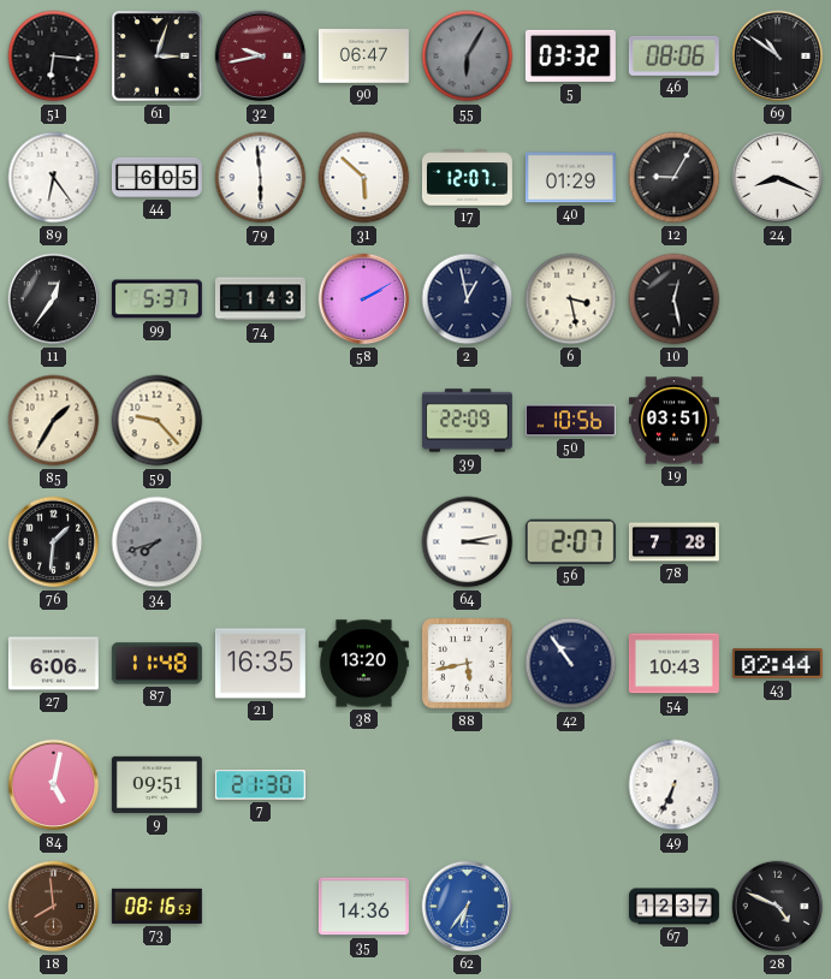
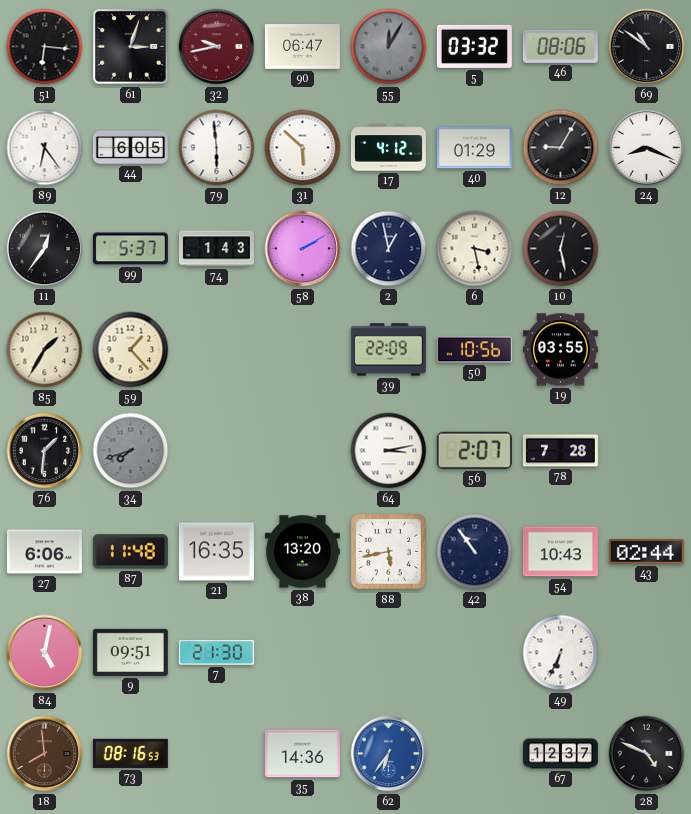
55: 6:05 -> 12:05 (389, 47)
17: 12:07 -> 4:12 (388, 148)
59: 9:23 -> 1:23 (131, 350)
19: 03:51 -> 03:55 (560, 350)
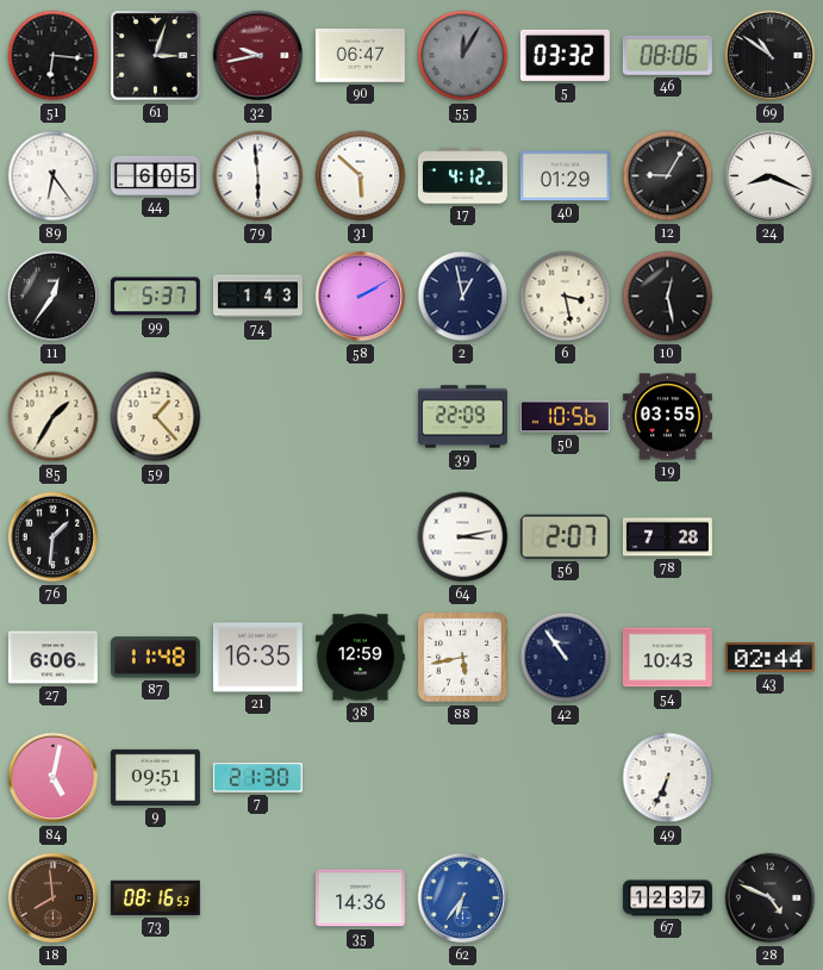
34: 7:42 -> none (131, 451)
38: 13:20 -> 12:59 (360, 658)
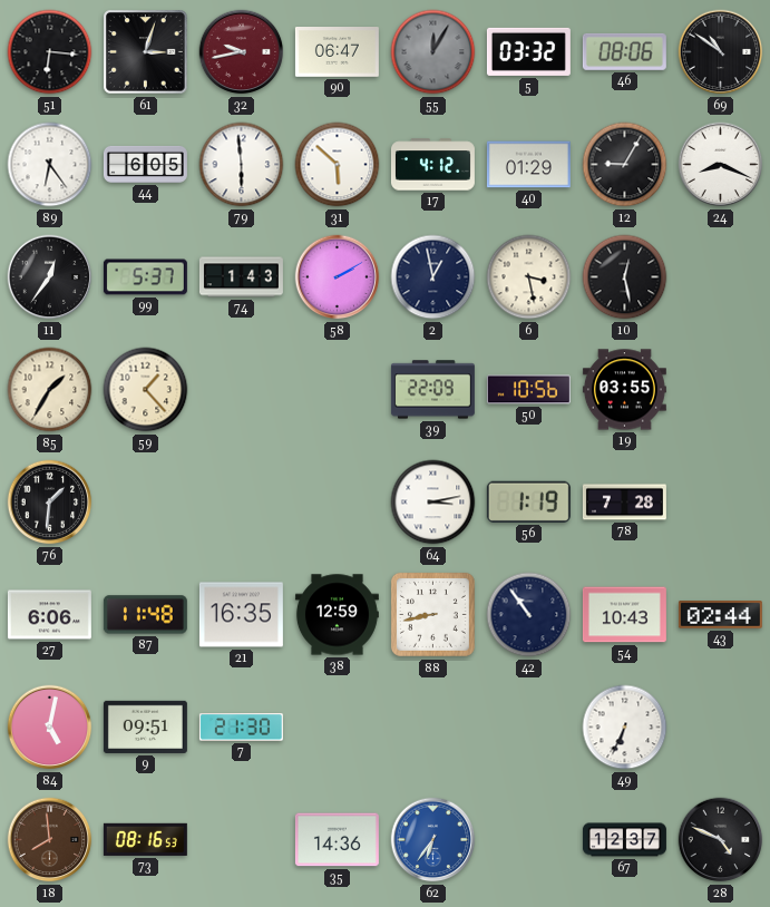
56: 2:07 -> 1:19 (528, 501)
88: 5:43 -> 8:43 (432, 614)
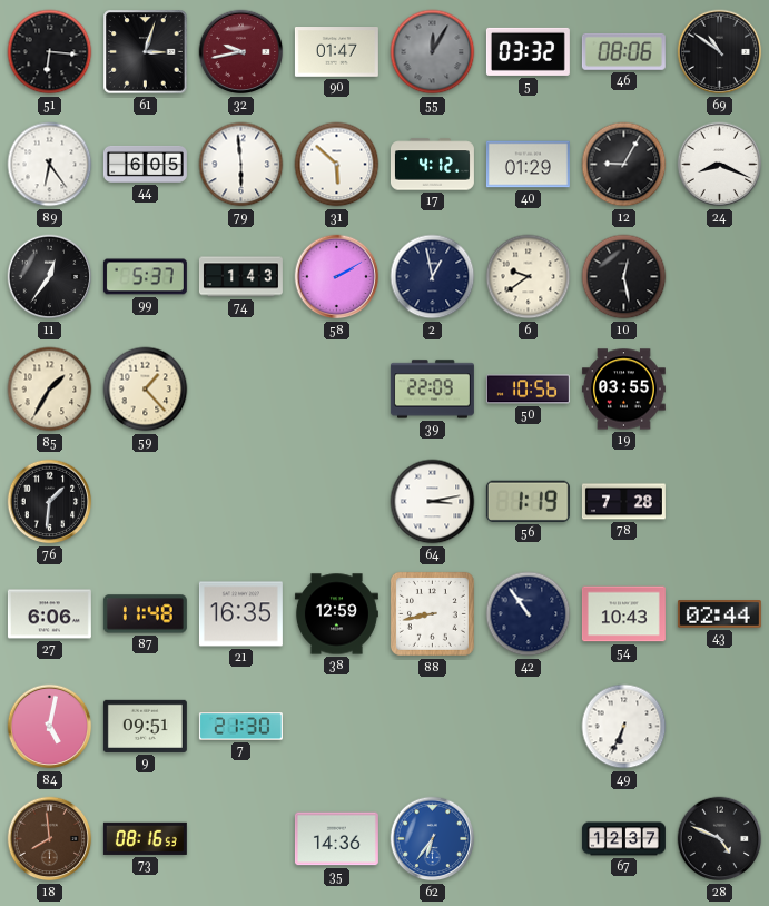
90: 06:47 -> 01:47 (336, 52)
6: 3:28 -> 9:39 (529, 277)
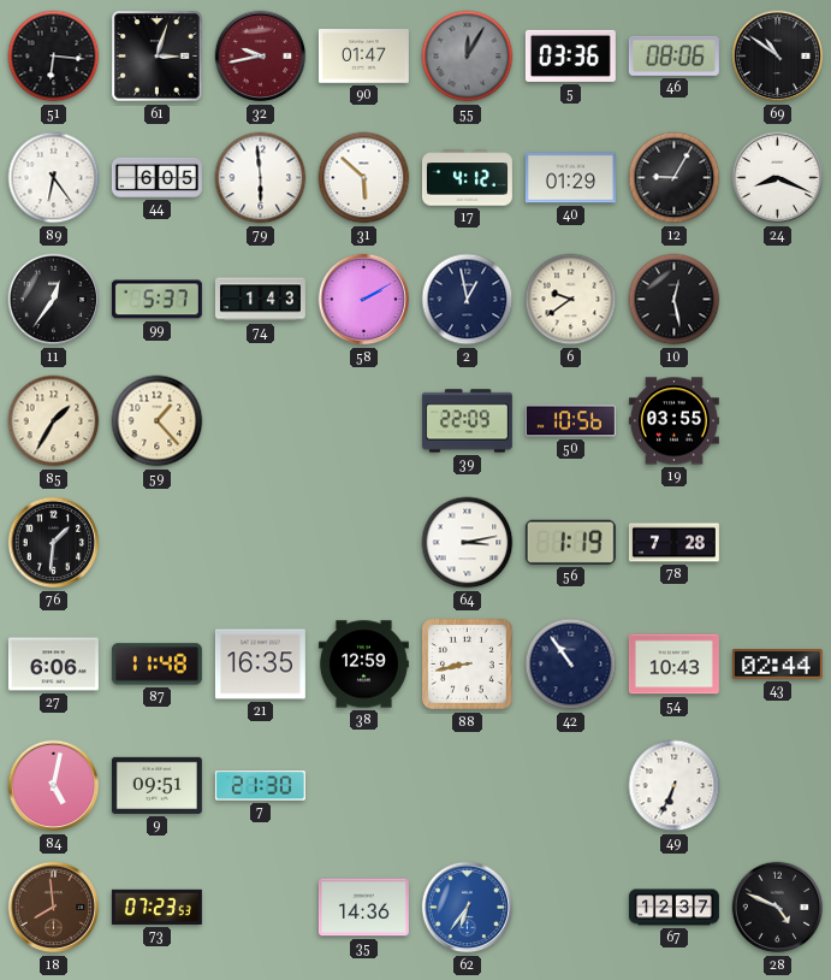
5: 03:32 -> 03:36 (570, 55)
73: 08:16 -> 07:23 (156, 907)
